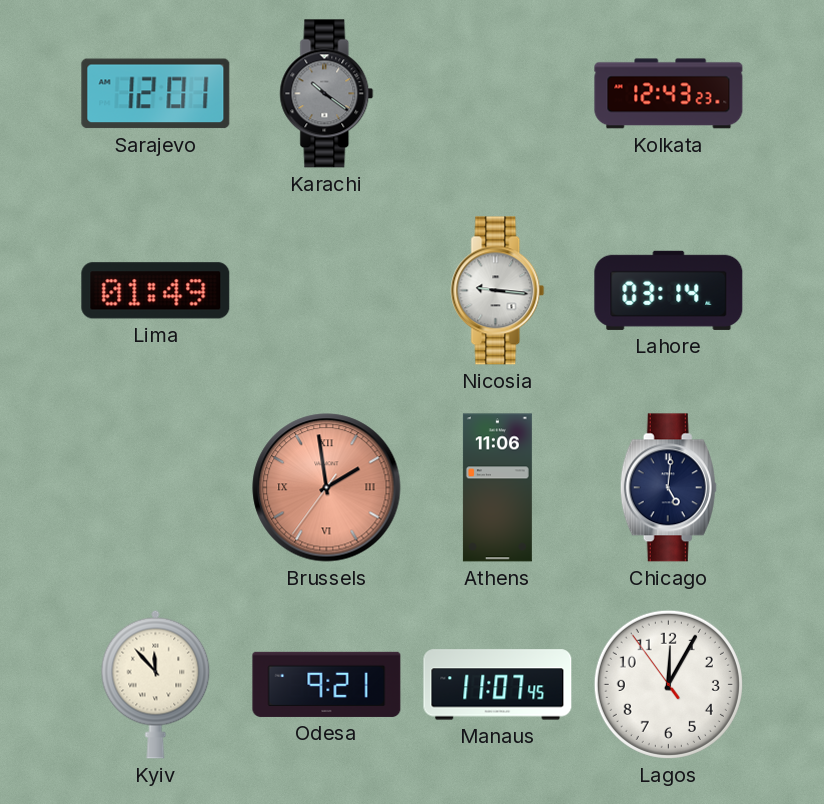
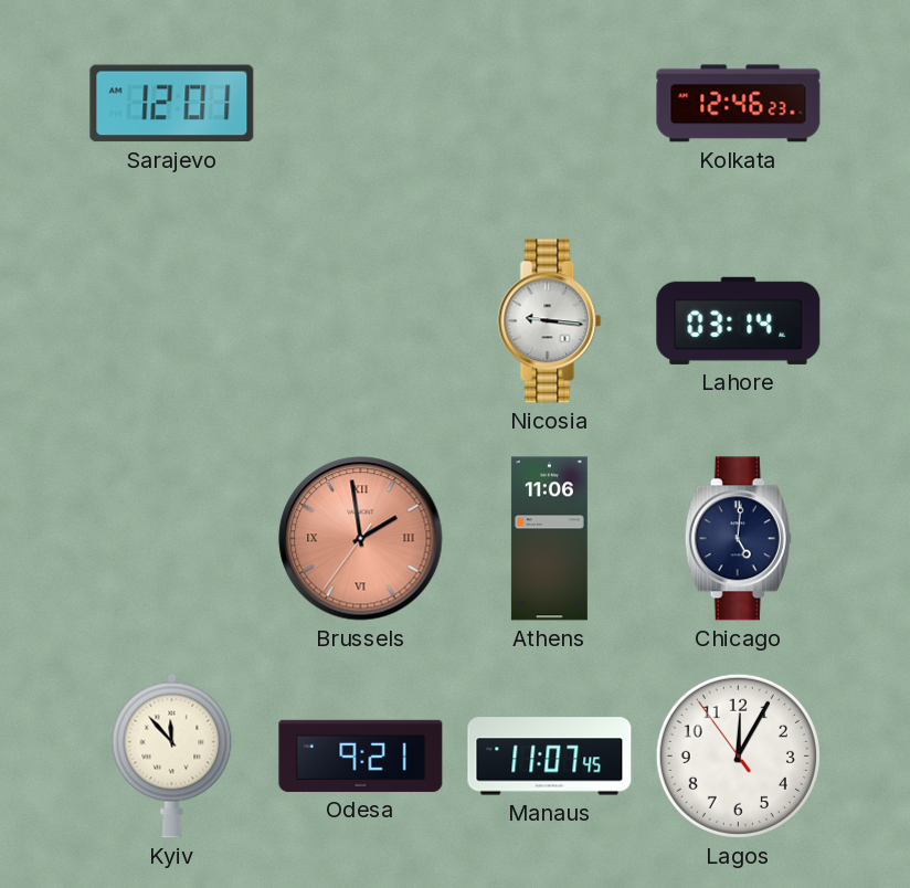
Karachi: 10:21 -> none (327, 94)
Kolkata: 12:43 -> 12:46 (739, 104)
Lima: 01:49 -> none (156, 291)
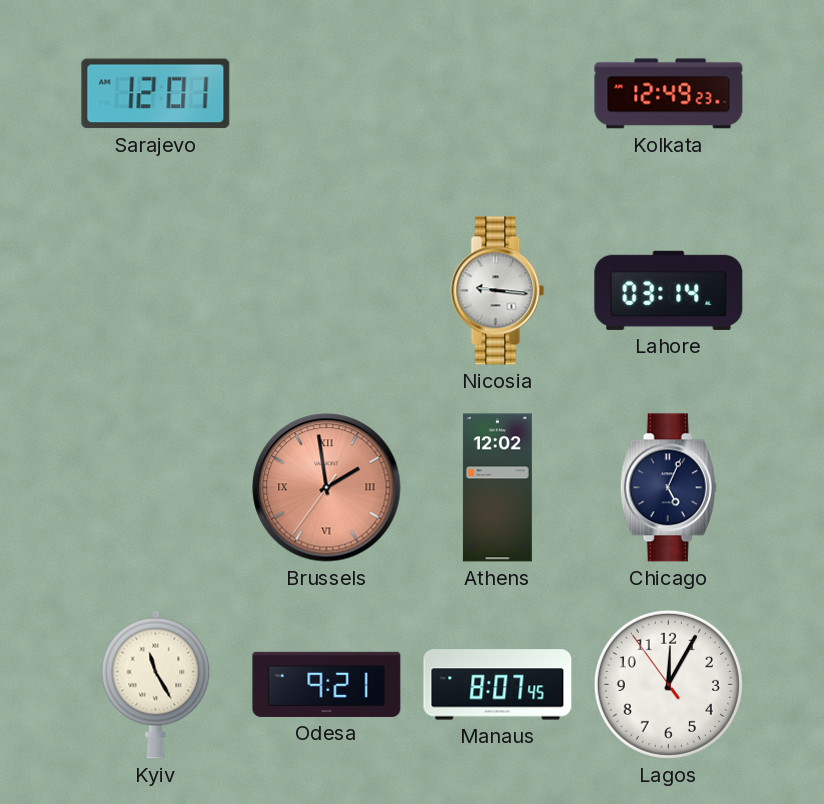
Kolkata: 12:46 -> 12:49 (669, 94)
Athens: 11:06 -> 12:02 (497, 488)
Chicago: 5:01 -> 5:04 (668, 488)
Kyiv: 11:53 -> 11:25 (156, 684)
Manaus: 11:07 -> 8:07 (498, 685)
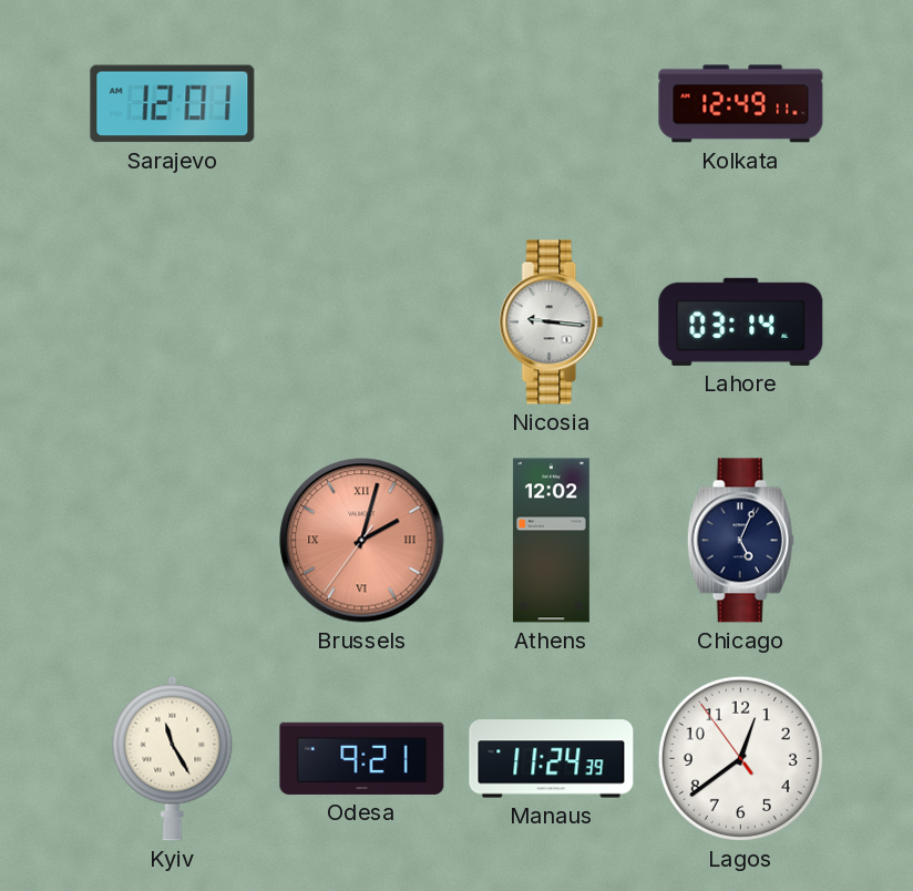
Kolkata: 12:49:23 -> 12:49:11 (741, 104)
Brussels: 1:58 -> 2:02 (362, 541)
Manaus: 8:07 -> 11:24 (552, 759)
Lagos: 12:04 -> 12:38 (740, 758)
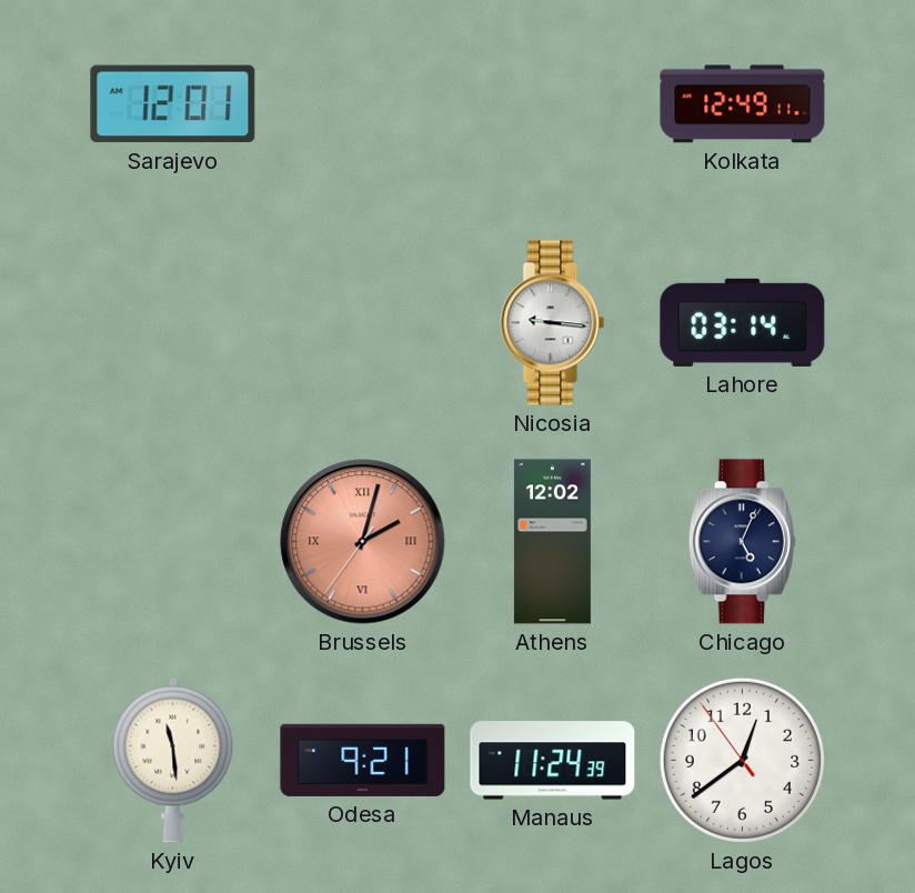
Kyiv: 11:25 -> 11:29 (173, 760)
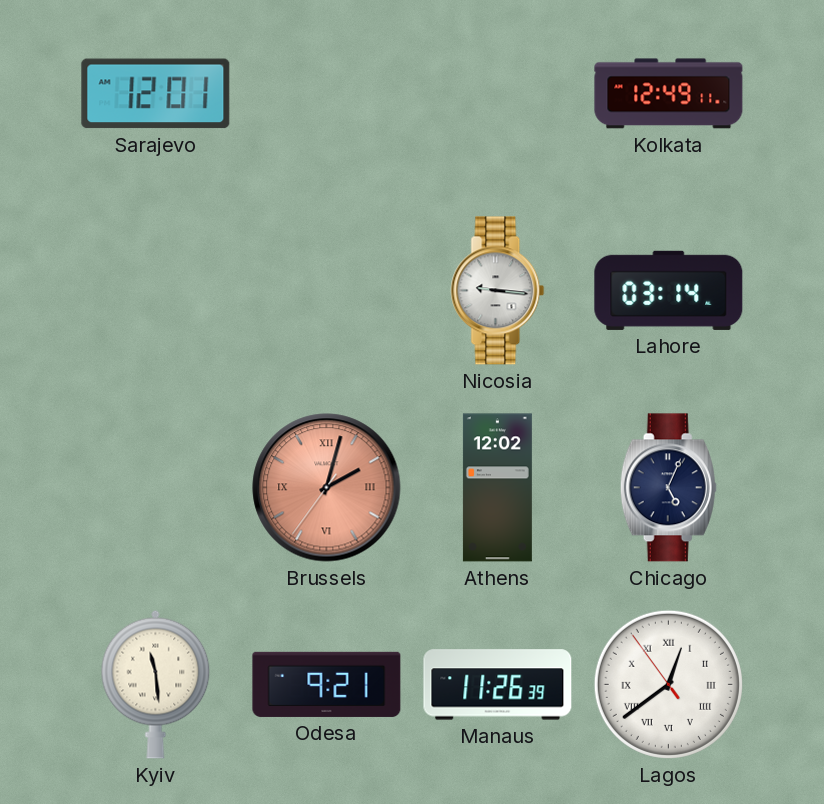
Manaus: 11:24 -> 11:26 (498, 685)
Lagos numerals: Arabic -> Roman (668, 684)
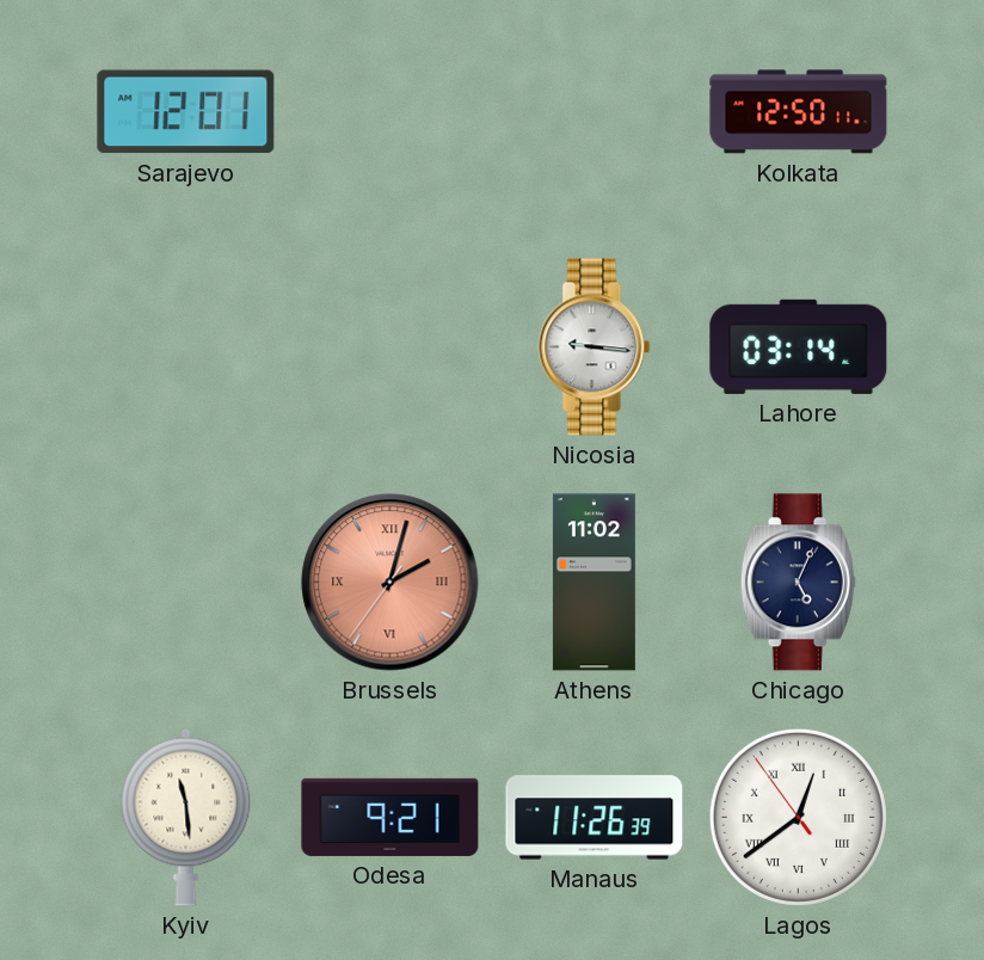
Kolkata: 12:49 -> 12:50 (799, 112)
Athens: 12:02 -> 11:02 (594, 583)
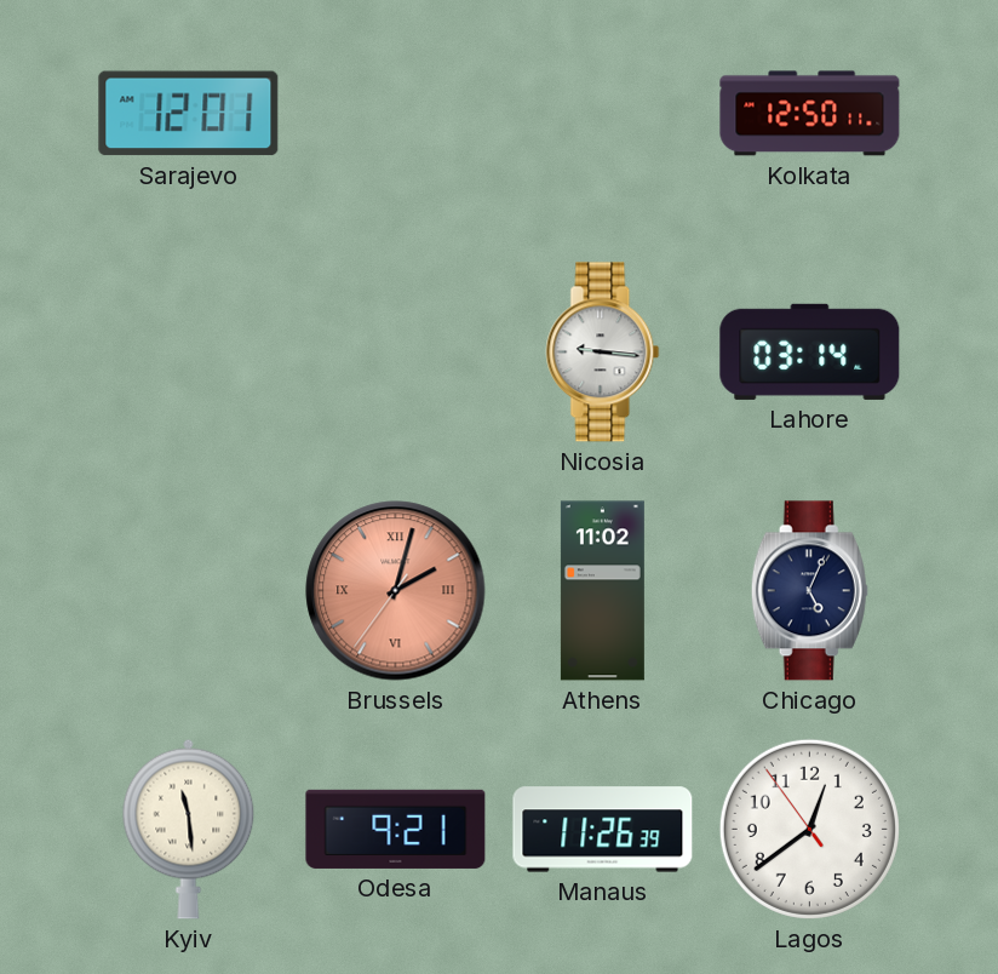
Lagos numerals: Roman -> Arabic (809, 829)
